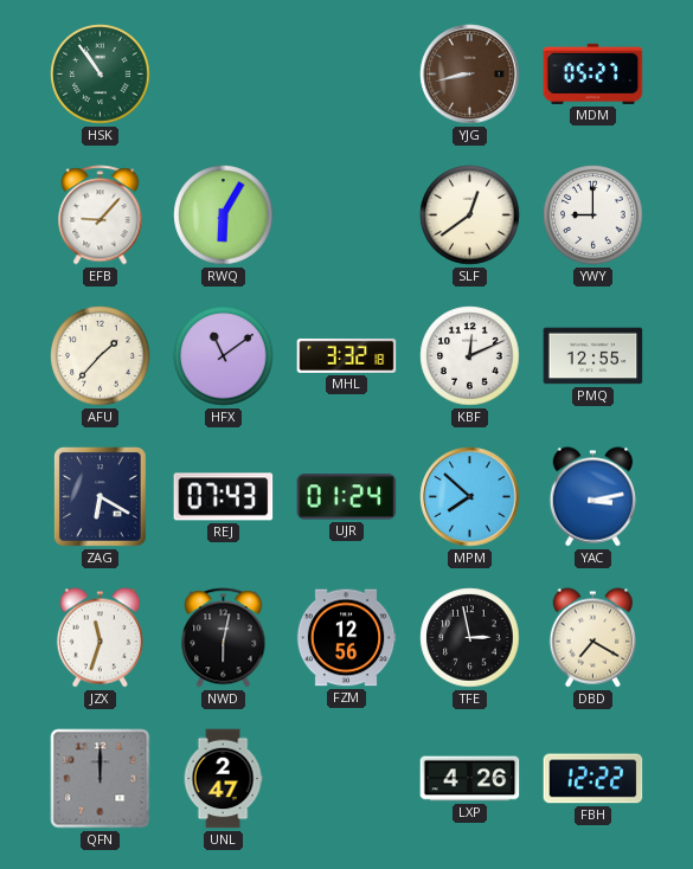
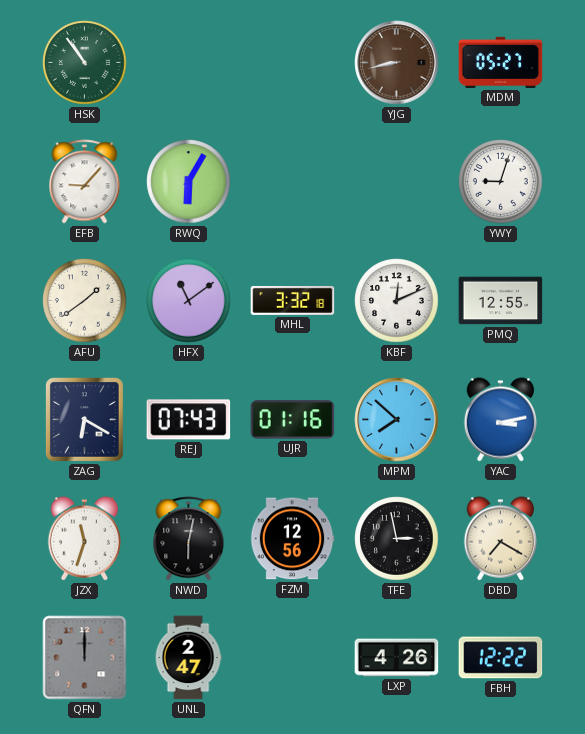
SLF: 12:39 -> none (470, 215)
YWY: 9:00 -> 9:03 (501, 182)
AFU: 1:37 -> 1:39 (85, 301)
UJR: 01:24 -> 01:16 (293, 420)
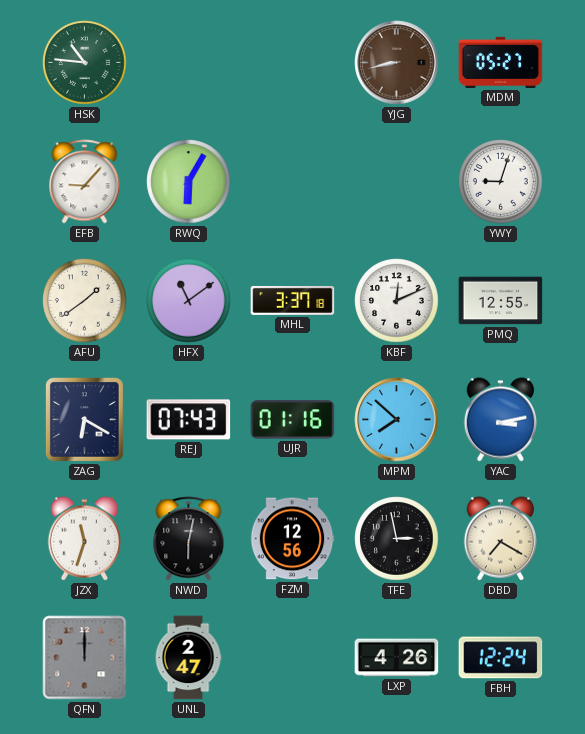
HSK: 10:54 -> 10:46 (85, 63)
MHL: 3:32 -> 3:37 (293, 300)
FBH: 12:22 -> 12:24 (501, 658)
